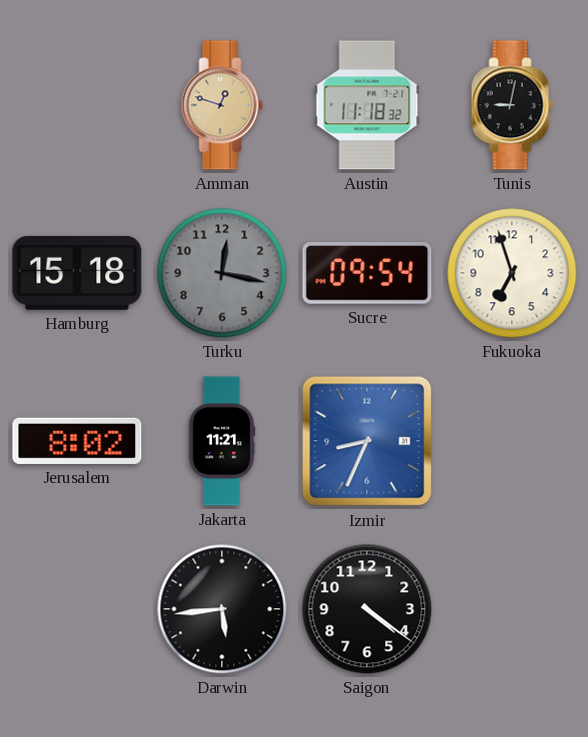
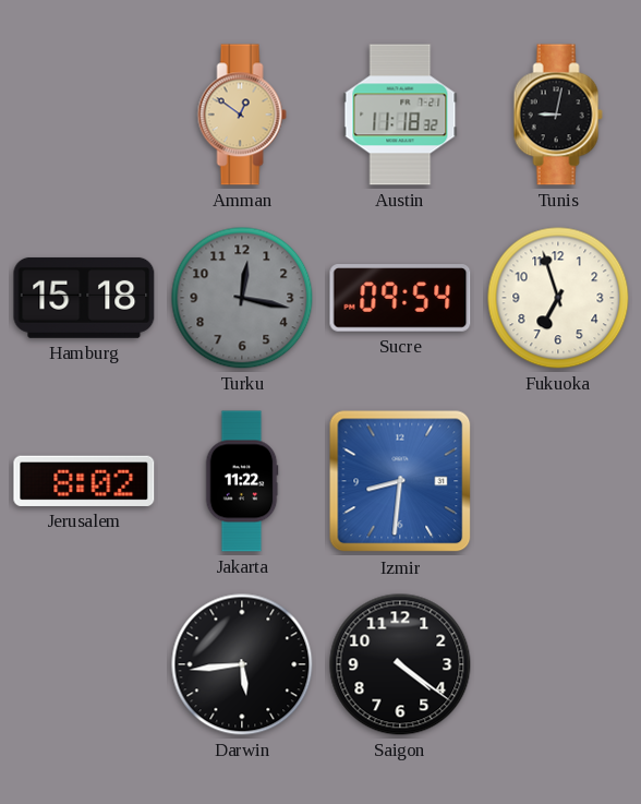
Amman: 12:48 -> 12:51 (242, 115)
Jakarta: 11:21 -> 11:22 (242, 481)
Izmir: 8:34 -> 8:31 (400, 481)
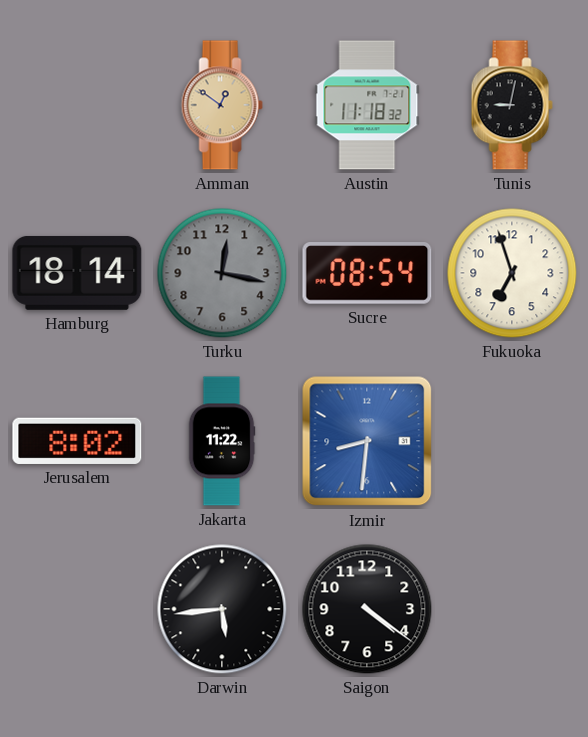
Hamburg: 15:18 -> 18:14 (77, 273)
Sucre: 09:54 -> 08:54 (367, 273)
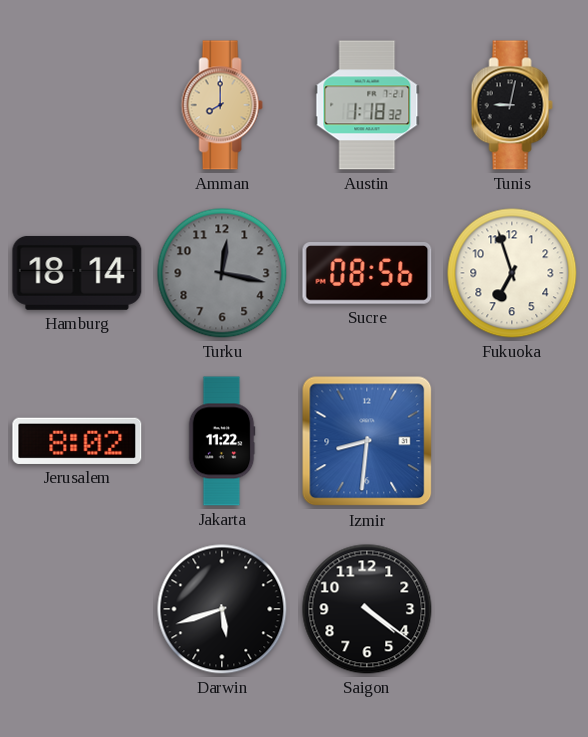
Amman: 12:51 -> 8:00 (222, 105)
Austin: 11:18 -> 1:18 (367, 105)
Sucre: 08:54 -> 08:56 (367, 273)
Darwin: 5:44 -> 5:42 (222, 609)
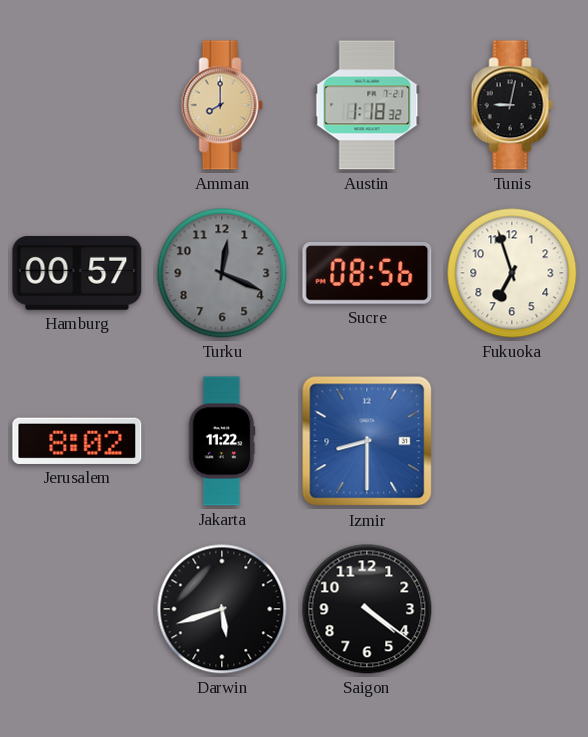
Hamburg: 18:14 -> 00:57 (77, 273)
Turku: 12:17 -> 12:19 (222, 273)
Izmir: 8:31 -> 8:30 (367, 441)
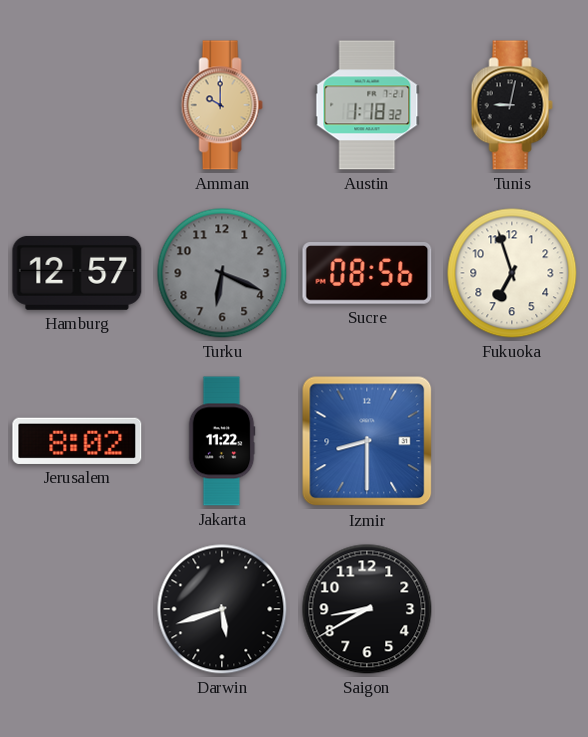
Amman: 8:00 -> 10:00 (222, 105)
Hamburg: 00:57 -> 12:57 (77, 273)
Turku: 12:19 -> 6:19 (222, 273)
Saigon: 4:21 -> 8:40 (367, 609)
